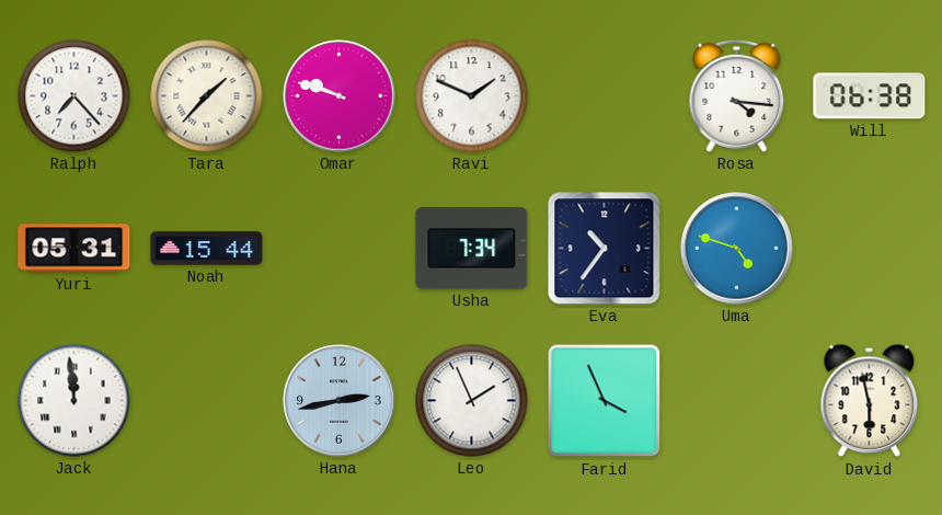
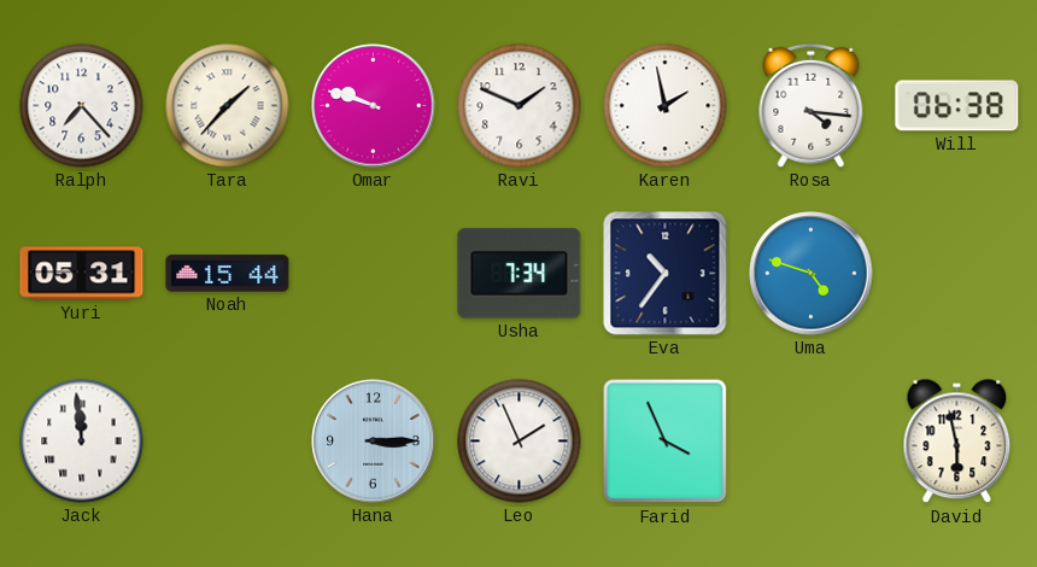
Karen: none -> 1:58 (666, 106)
Hana: 2:43 -> 3:15 (374, 442)
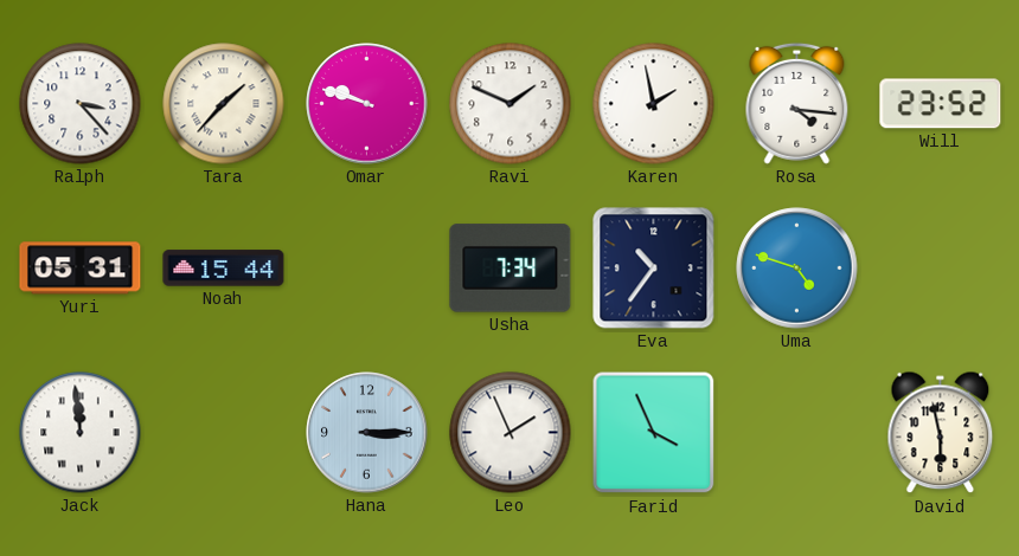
Ralph: 7:23 -> 3:23 (81, 104)
Will: 06:38 -> 23:52 (941, 104)
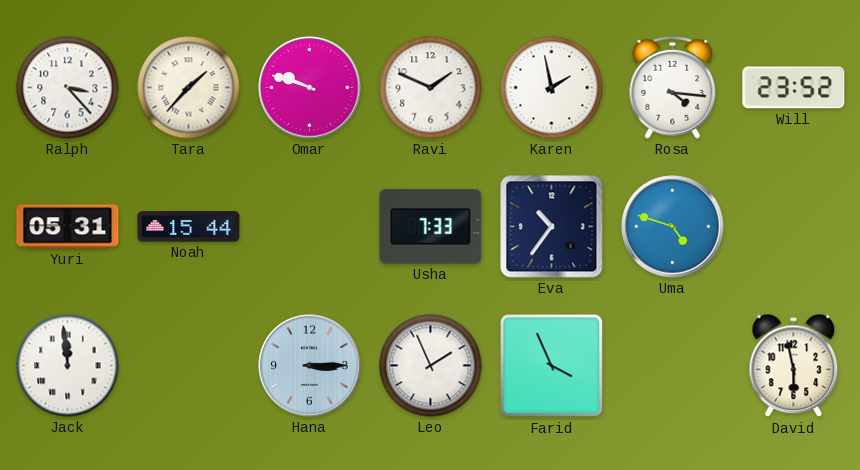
Usha: 7:34 -> 7:33 (431, 227)
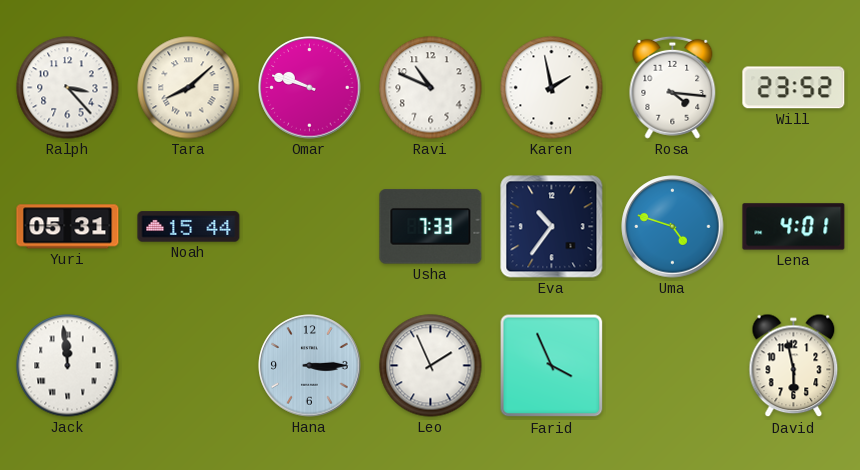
Tara: 1:37 -> 8:08 (189, 88)
Ravi: 1:49 -> 10:49 (431, 88)
Lena: none -> 4:01 (794, 227)
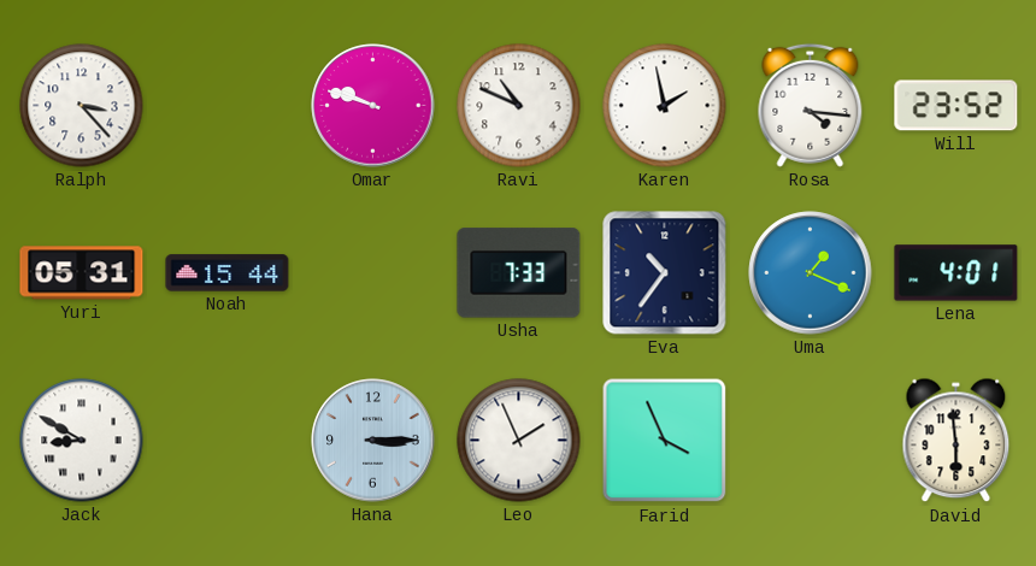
Tara: 8:08 -> none (189, 88)
Uma: 4:48 -> 1:19 (811, 273)
Jack: 11:59 -> 8:50 (82, 441)
David: 5:58 -> 5:59 (956, 441)
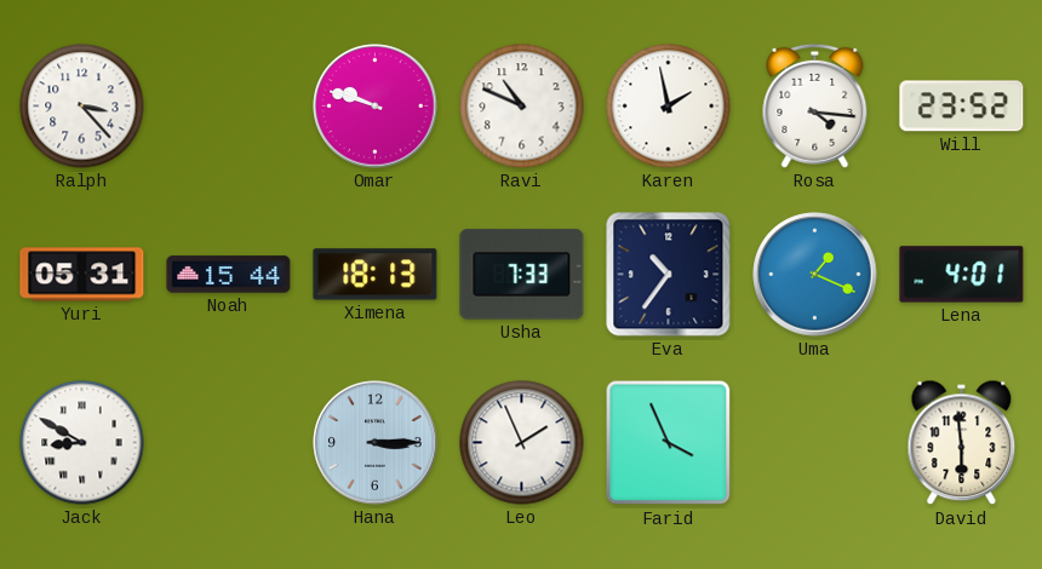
Ximena: none -> 18:13 (376, 275)
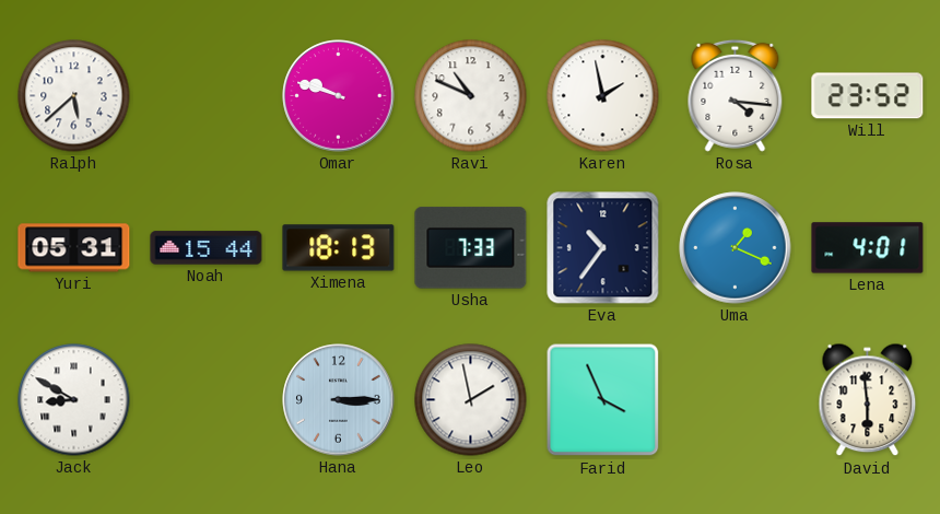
Ralph: 3:23 -> 5:38 (74, 96)
Leo: 1:56 -> 1:58 (471, 400)
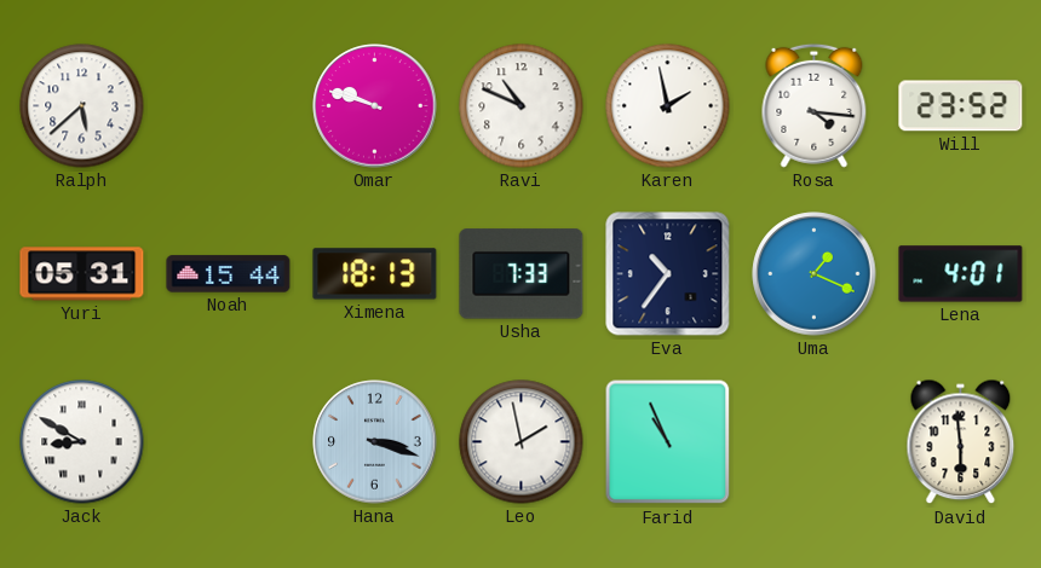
Hana: 3:15 -> 3:18 (375, 442)
Farid: 3:56 -> 10:56 (668, 442)
